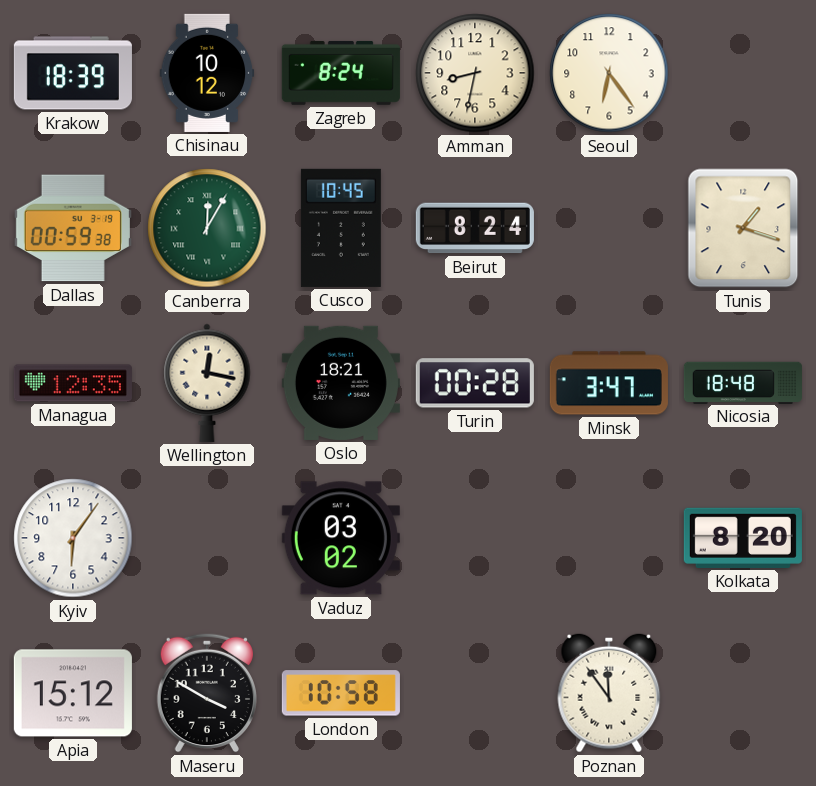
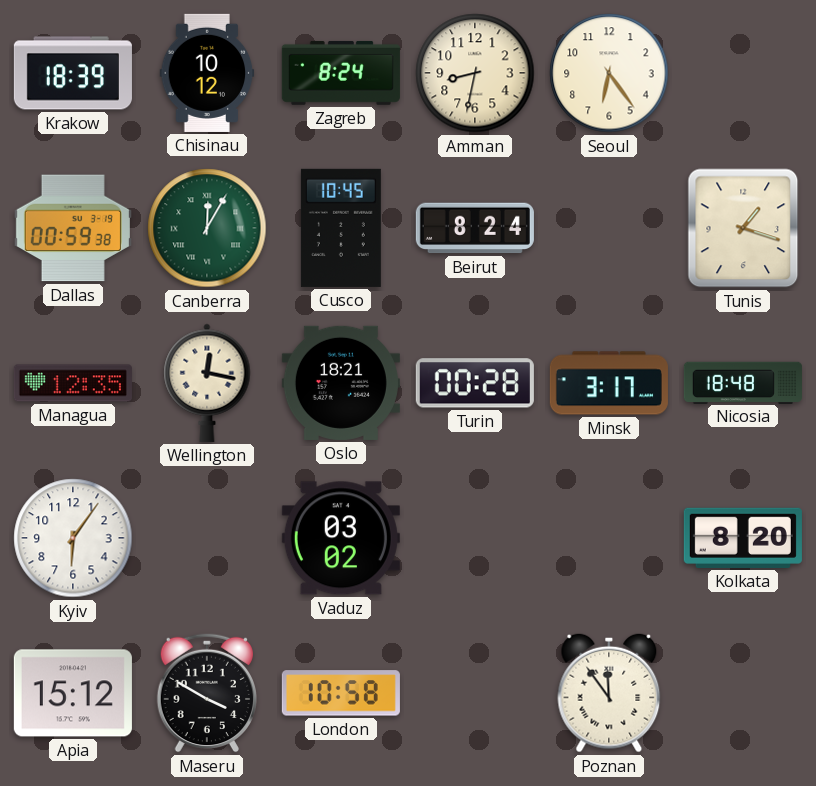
Minsk: 3:47 -> 3:17 (609, 383)
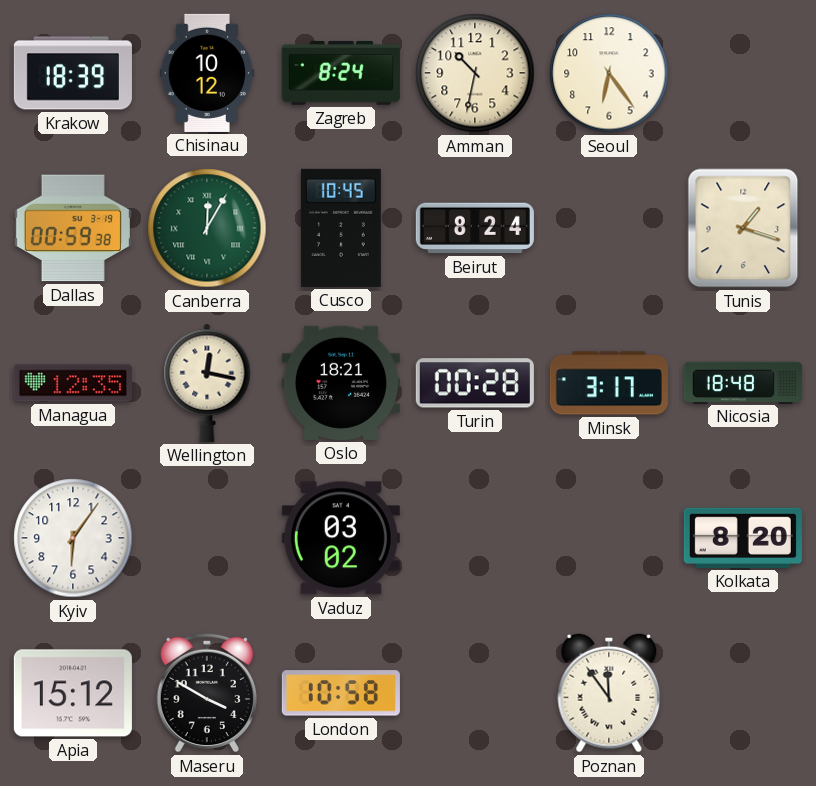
Amman: 8:32 -> 10:32 (475, 73)
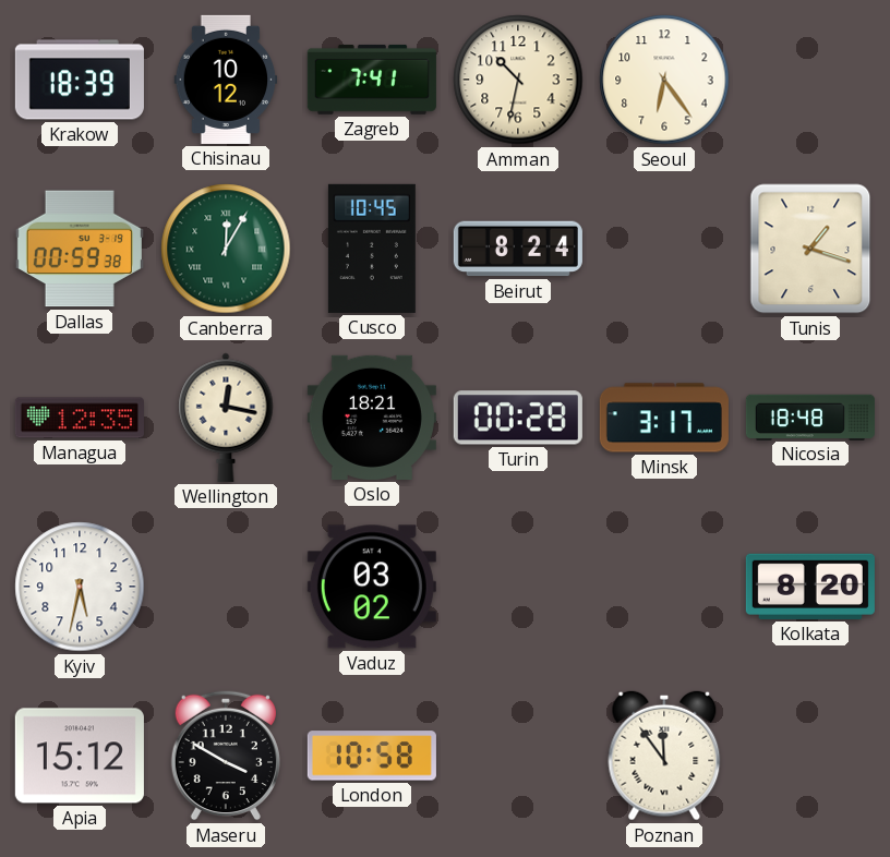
Zagreb: 8:24 -> 7:41 (372, 80)
Kyiv: 6:06 -> 5:32 (80, 587)
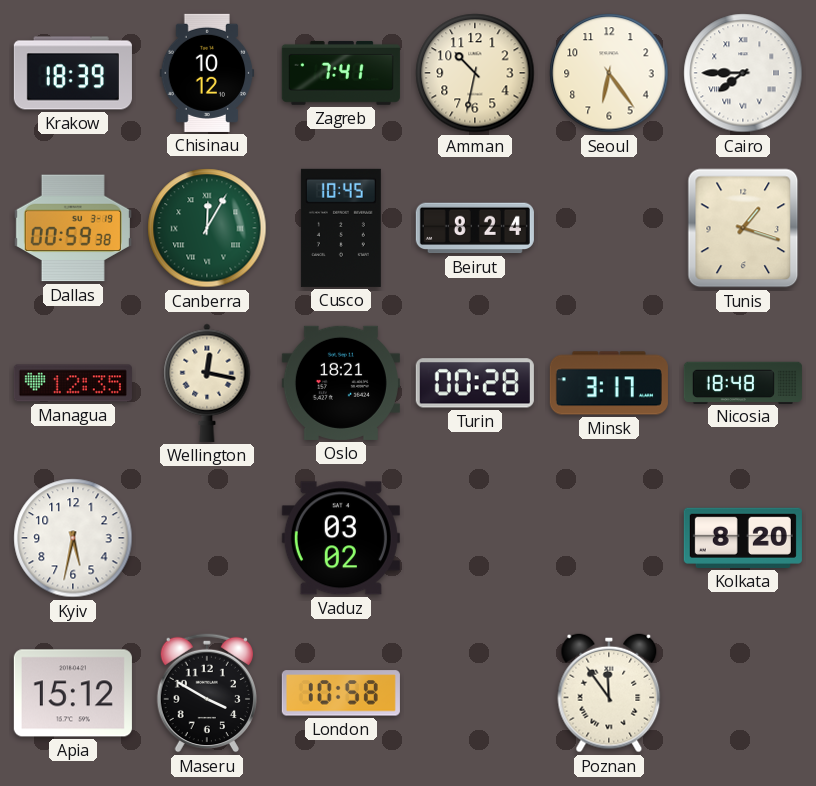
Cairo: none -> 7:45 (743, 73)
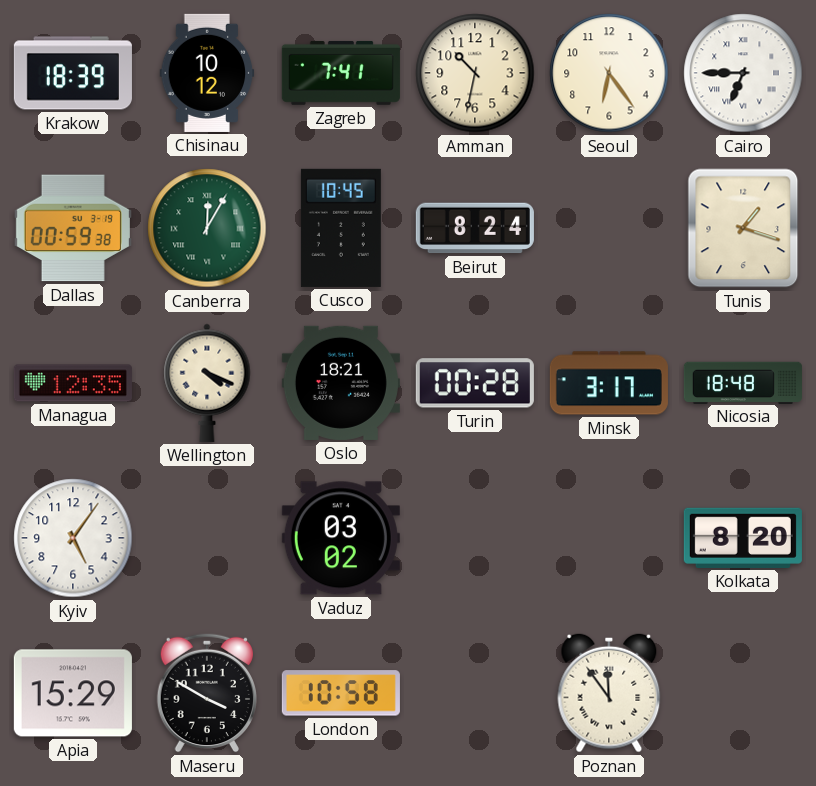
Cairo: 7:45 -> 6:45 (743, 73)
Wellington: 12:17 -> 4:19 (207, 383)
Kyiv: 5:32 -> 5:06 (73, 538)
Apia: 15:12 -> 15:29 (73, 693)
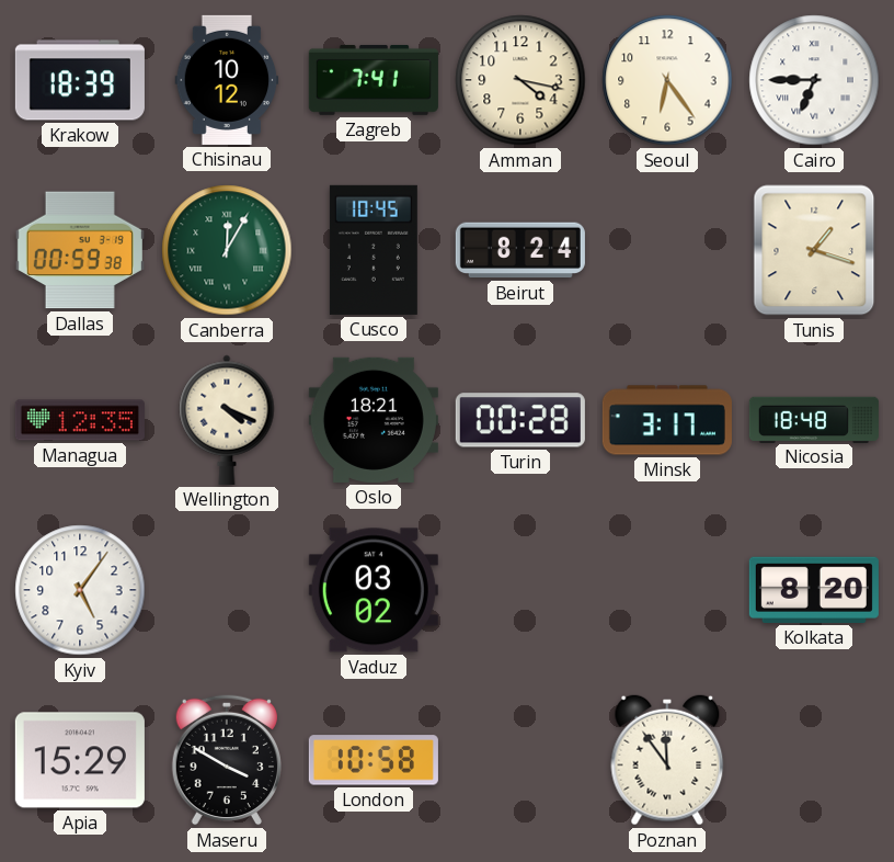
Amman: 10:32 -> 4:17 (520, 80)
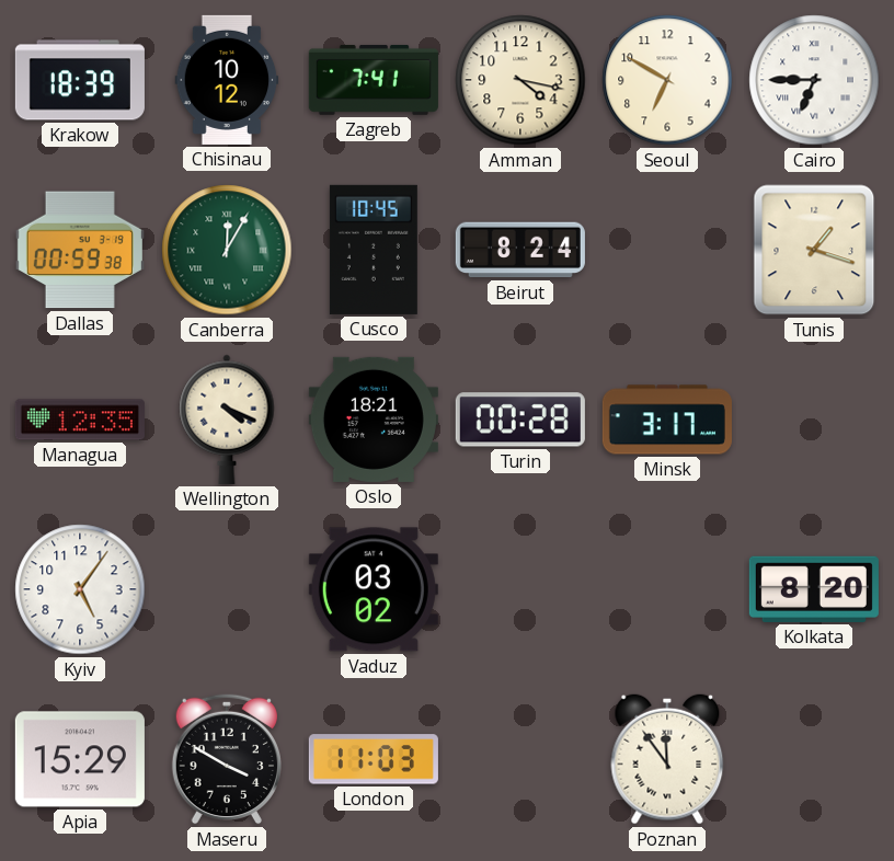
Seoul: 6:24 -> 6:50 (667, 80)
Nicosia: 18:48 -> none (814, 419)
London: 10:58 -> 11:03 (374, 759)
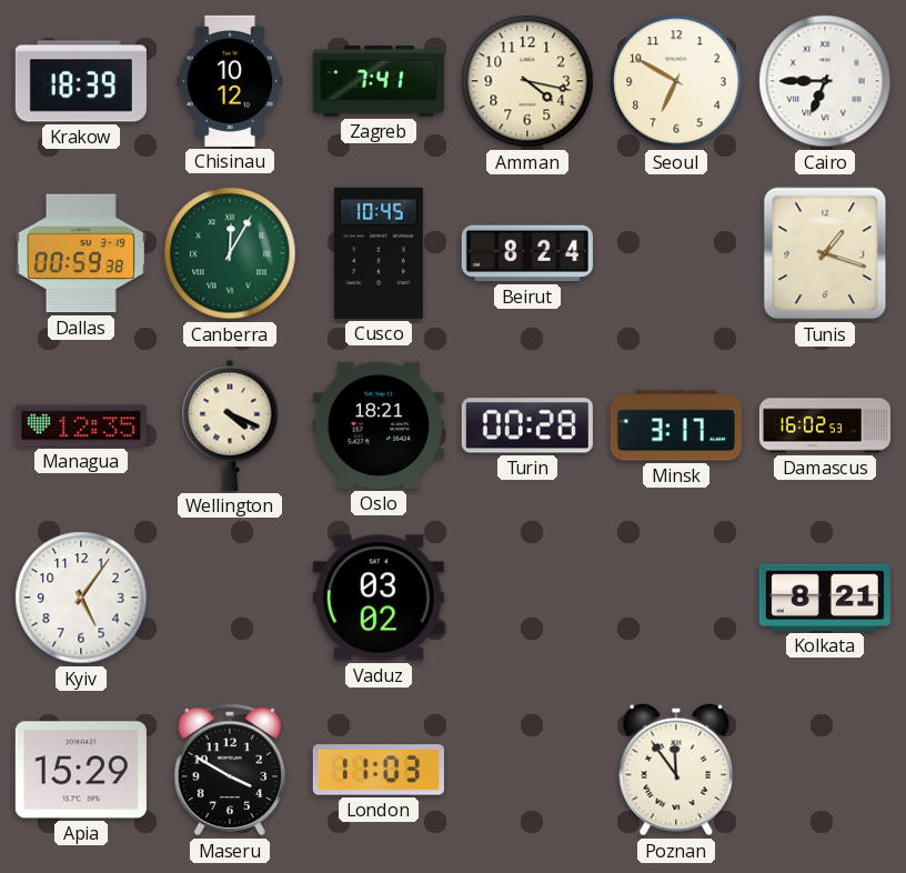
Damascus: none -> 16:02 (825, 425)
Kolkata: 8:20 -> 8:21 (825, 598)
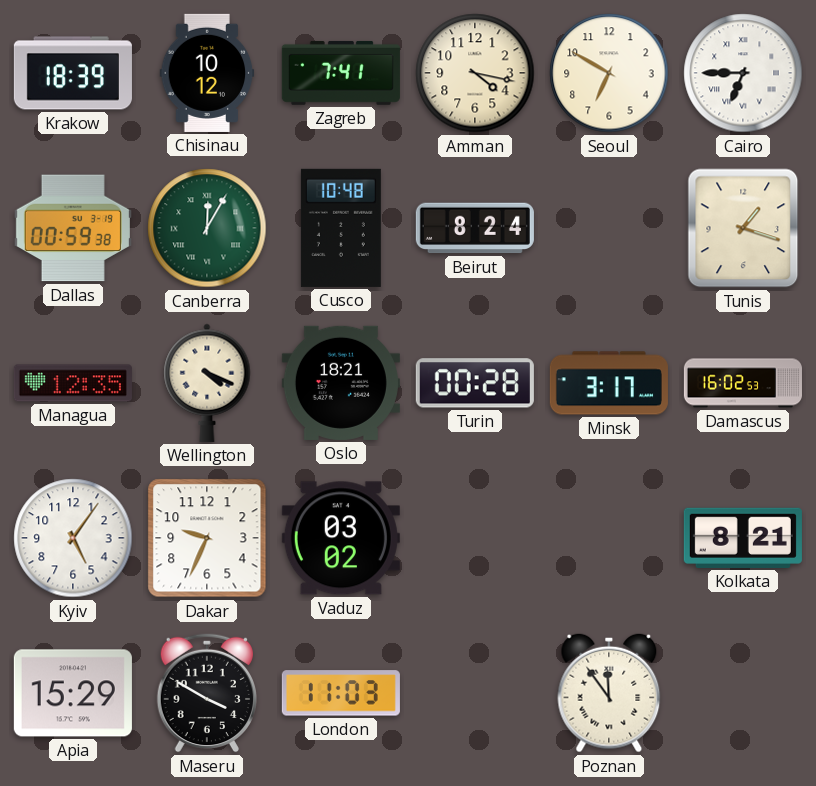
Cusco: 10:45 -> 10:48 (341, 228)
Dakar: none -> 9:34 (207, 538)
